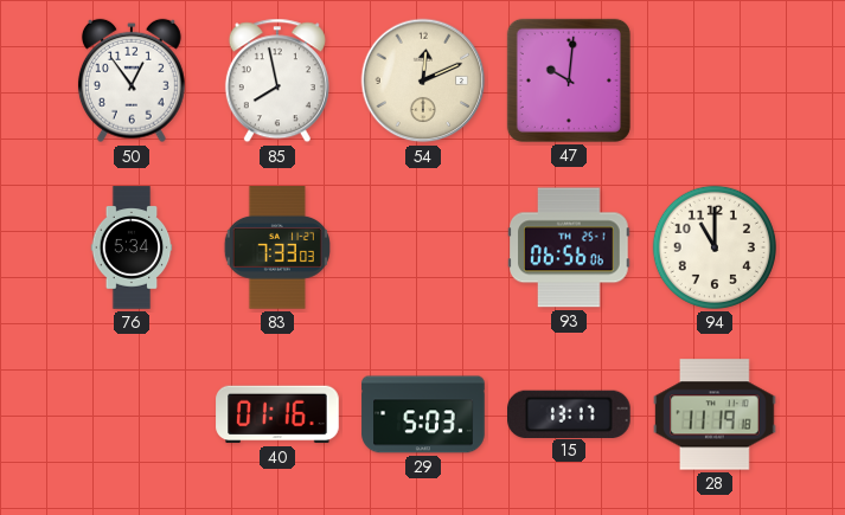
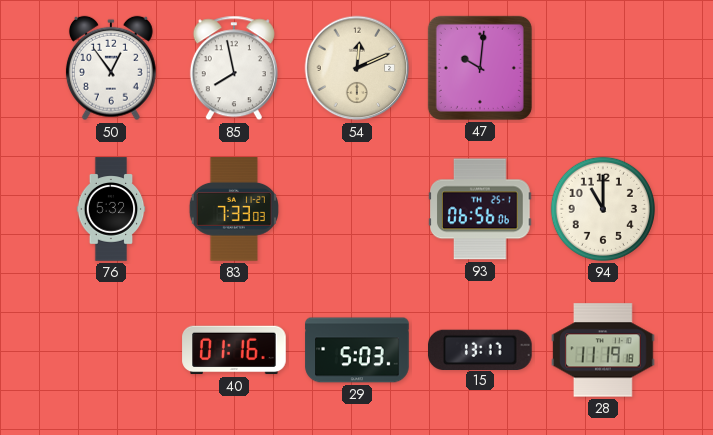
76: 5:34 -> 5:32 (111, 209)
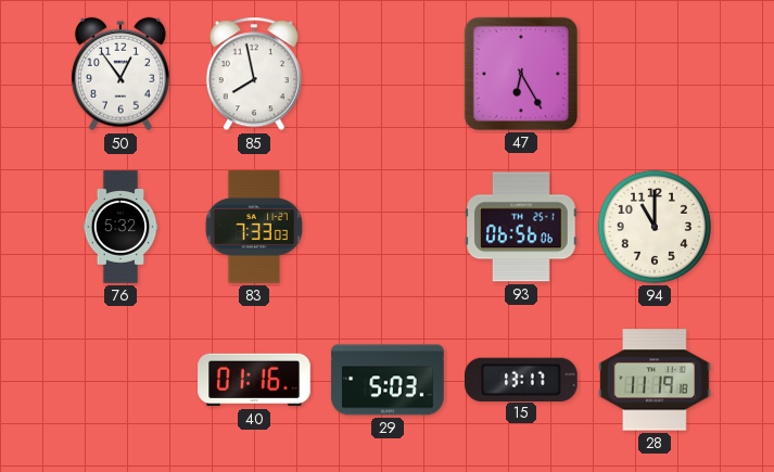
54: 12:11 -> none (357, 68)
47: 10:01 -> 6:25 (521, 74)
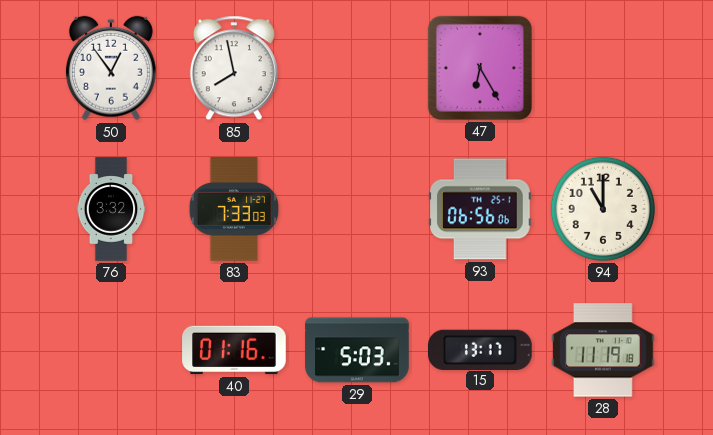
76: 5:32 -> 3:32 (111, 209)
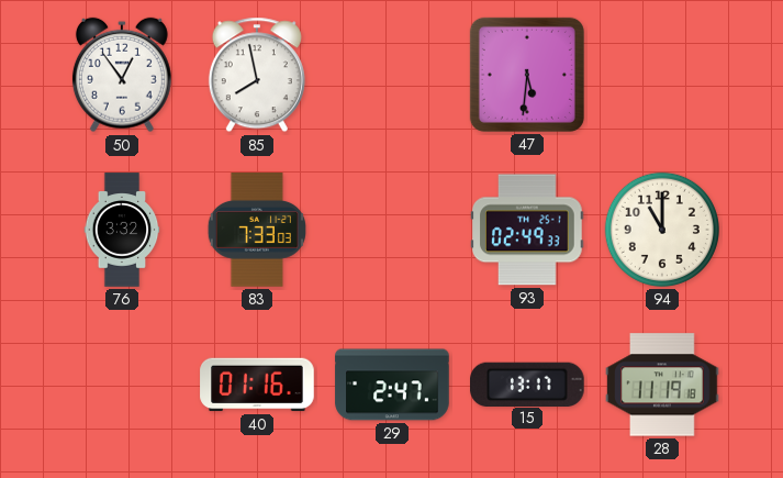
47: 6:25 -> 5:31 (527, 75)
93: 06:56 -> 02:49 (527, 230)
29: 5:03 -> 2:47 (392, 385)
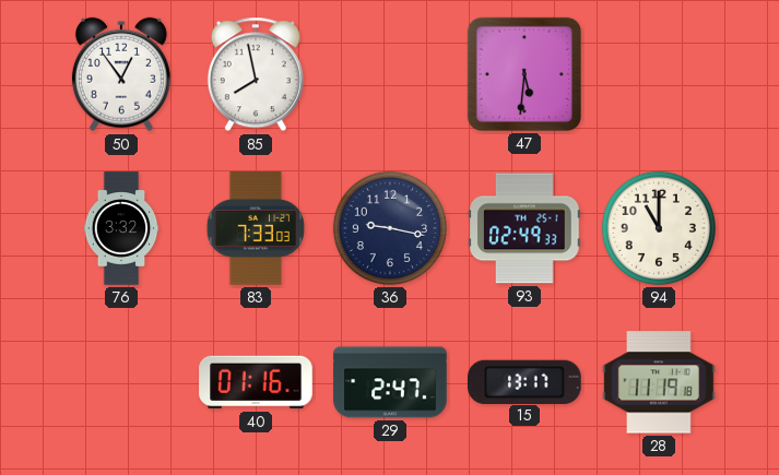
36: none -> 9:17 (390, 228)
